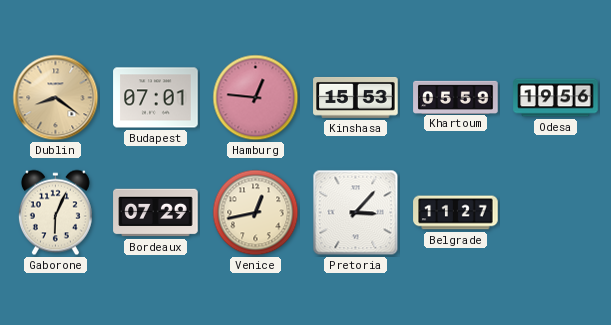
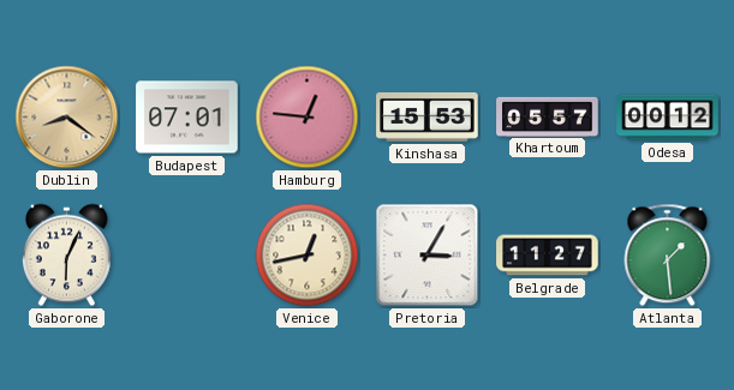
Khartoum: 05:59 -> 05:57 (548, 116)
Odesa: 19:56 -> 00:12 (668, 118)
Bordeaux: 07:29 -> none (156, 213)
Pretoria: 3:07 -> 3:05 (428, 256)
Atlanta: none -> 1:29 (668, 256)
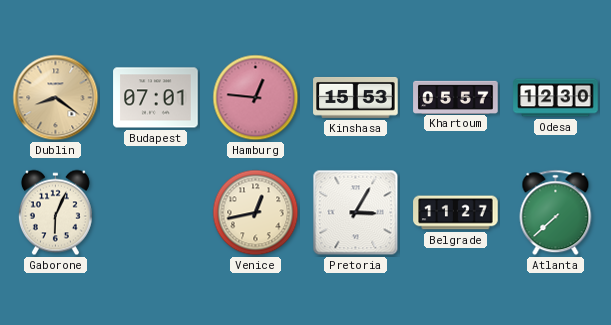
Odesa: 00:12 -> 12:30 (556, 98)
Atlanta: 1:29 -> 7:38 (556, 213)
